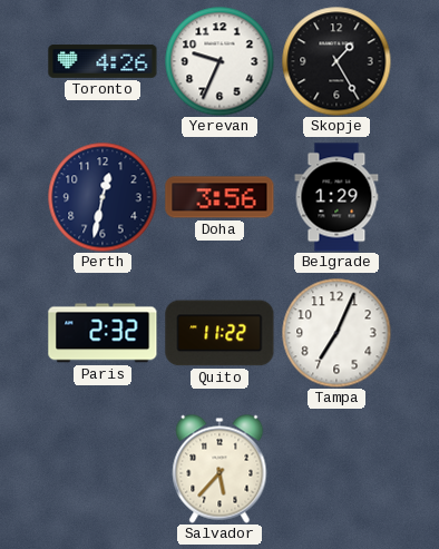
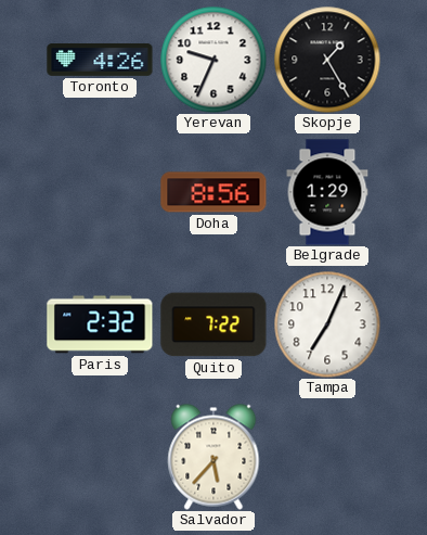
Perth: 12:32 -> none (103, 197)
Doha: 3:56 -> 8:56 (214, 192)
Quito: 11:22 -> 7:22 (214, 324)
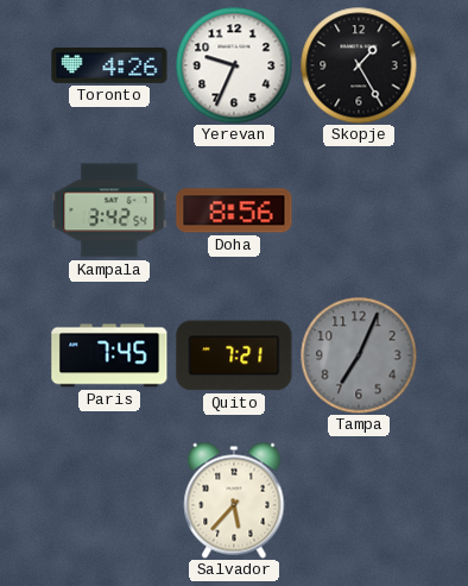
Kampala: none -> 3:42 (109, 210)
Belgrade: 1:29 -> none (327, 192)
Paris: 2:32 -> 7:45 (109, 355)
Quito: 7:22 -> 7:21 (234, 355)
Tampa dial: white -> grey (359, 355)
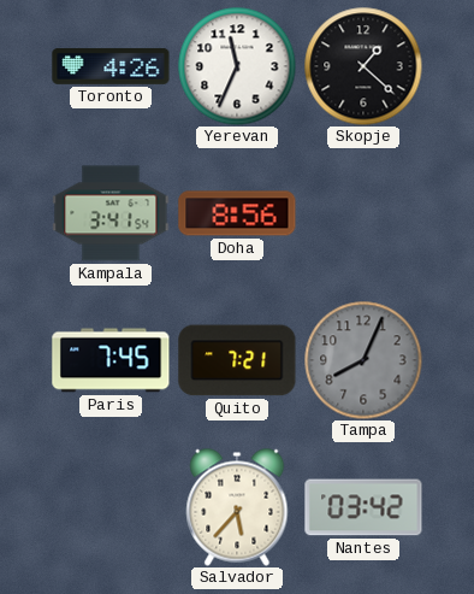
Yerevan: 9:34 -> 11:34 (237, 66)
Skopje: 1:25 -> 1:22 (363, 66)
Kampala: 3:42 -> 3:41 (111, 213)
Tampa: 7:04 -> 8:04 (363, 360)
Nantes: none -> 03:42 (363, 507)
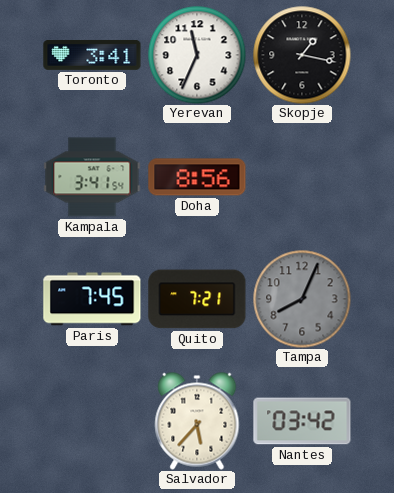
Toronto: 4:26 -> 3:41 (92, 55)
Skopje: 1:22 -> 1:17 (302, 55)
